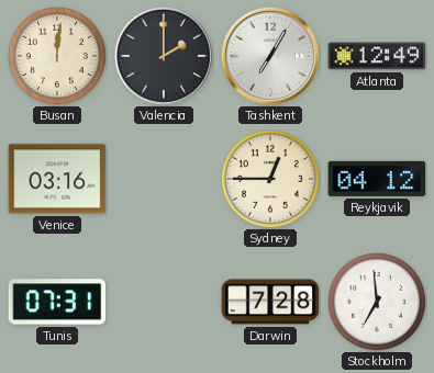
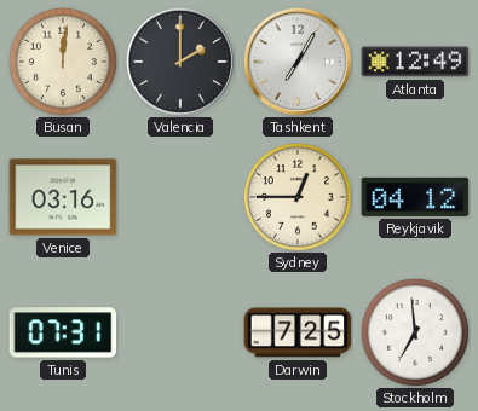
Darwin: 7:28 -> 7:25 (298, 332)
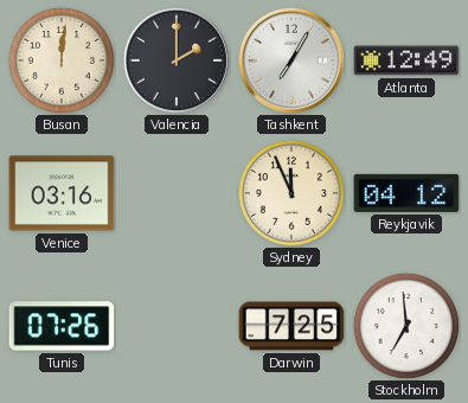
Sydney: 12:45 -> 11:56 (291, 193)
Tunis: 07:31 -> 07:26 (62, 326)
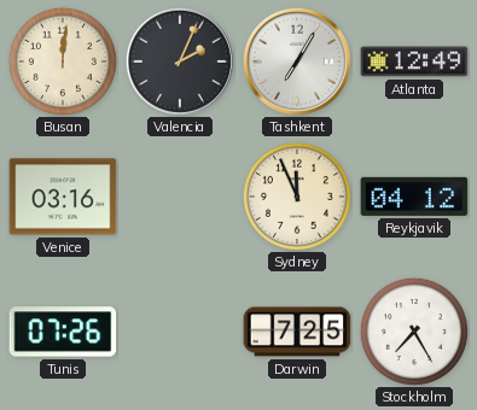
Valencia: 2:00 -> 2:04 (180, 61)
Stockholm: 6:59 -> 7:25 (414, 332)
